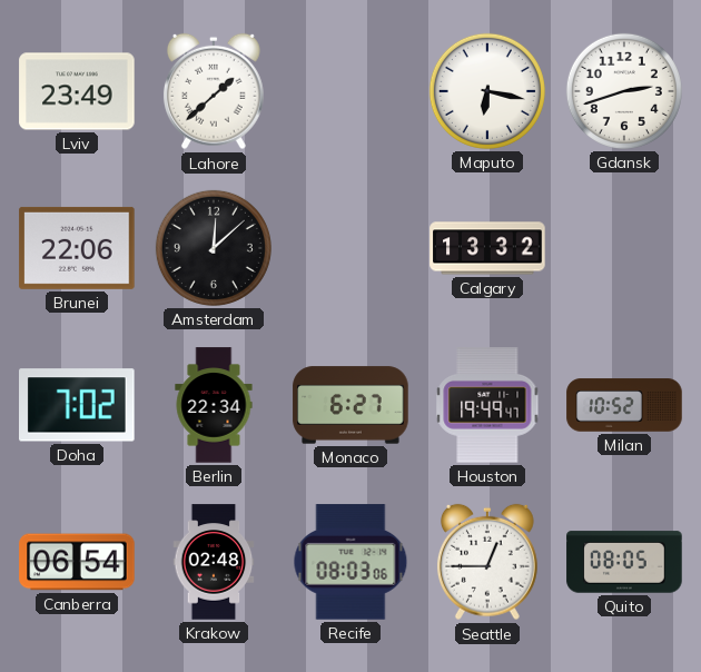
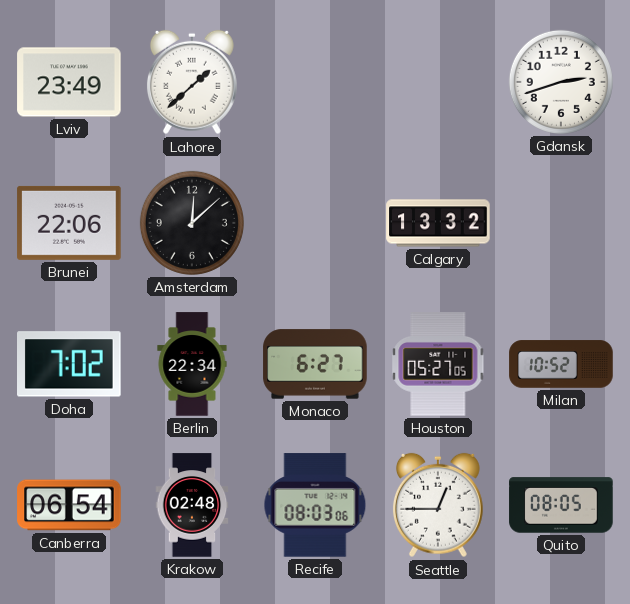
Maputo: 6:17 -> none (487, 91)
Houston: 19:49 -> 05:27 (438, 364)
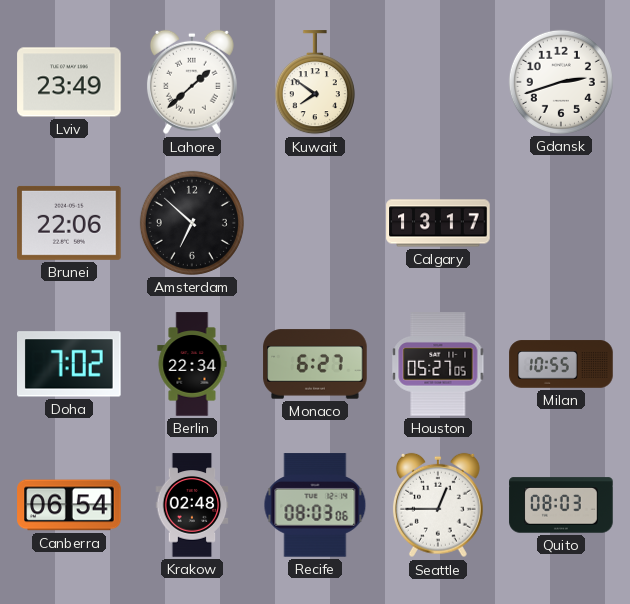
Kuwait: none -> 7:51 (315, 83)
Amsterdam: 12:08 -> 6:52 (192, 223)
Calgary: 13:32 -> 13:17 (438, 223)
Milan: 10:52 -> 10:55 (561, 364)
Quito: 08:05 -> 08:03 (561, 505)
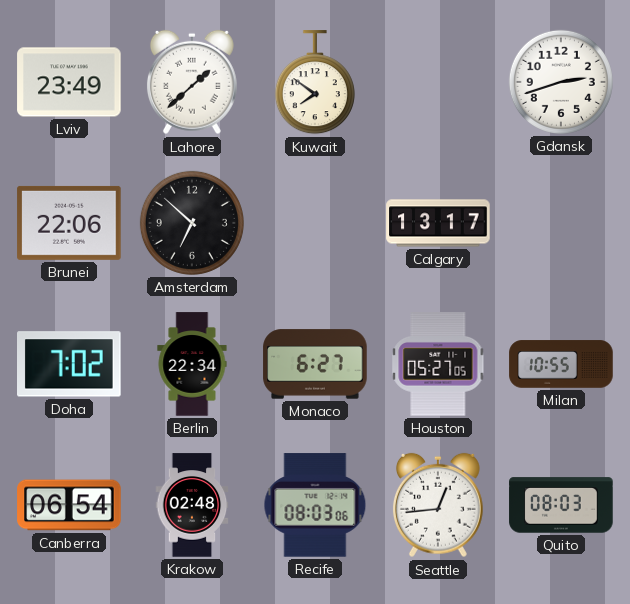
Seattle: 12:45 -> 12:44 (438, 505)
